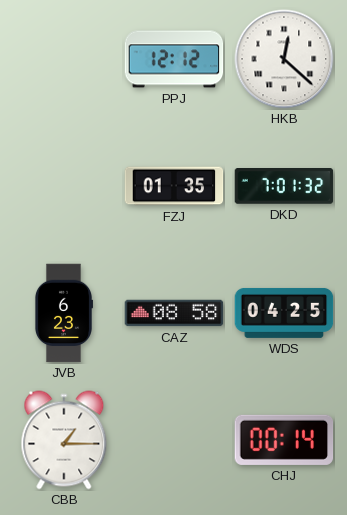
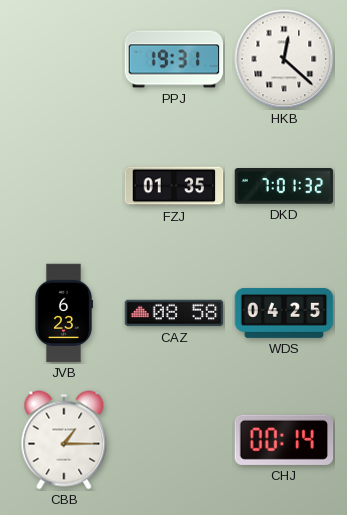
PPJ: 12:12 -> 19:31 (174, 59)
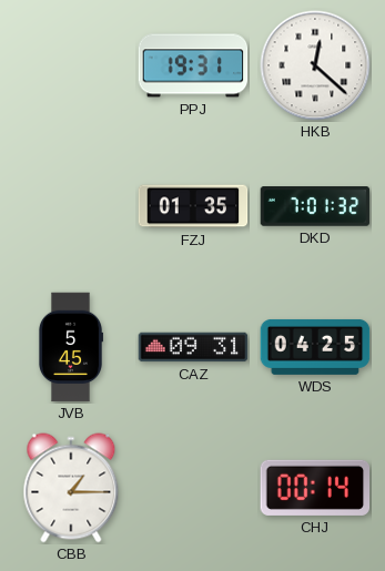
JVB: 6:23 -> 5:45 (70, 347)
CAZ: 08:58 -> 09:31 (193, 347)
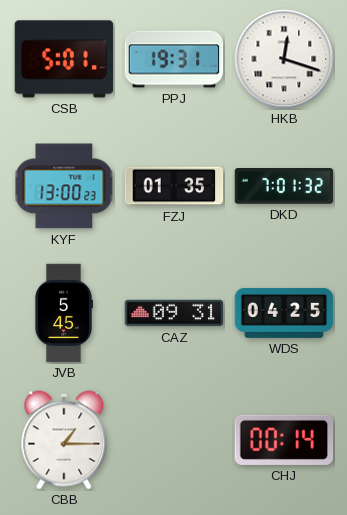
CSB: none -> 5:01 (64, 59)
HKB: 12:22 -> 12:18 (284, 59)
KYF: none -> 13:00 (64, 186)
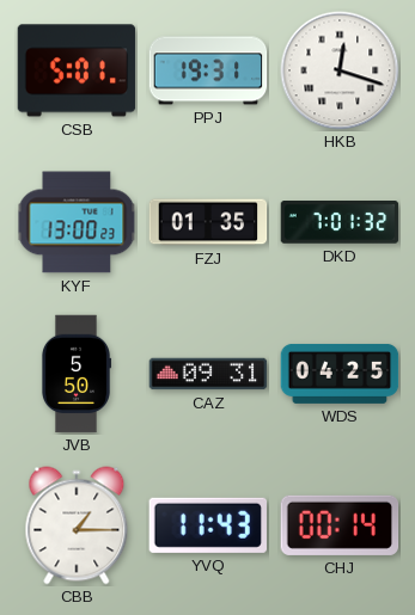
JVB: 5:45 -> 5:50 (75, 374)
YVQ: none -> 11:43 (207, 525)
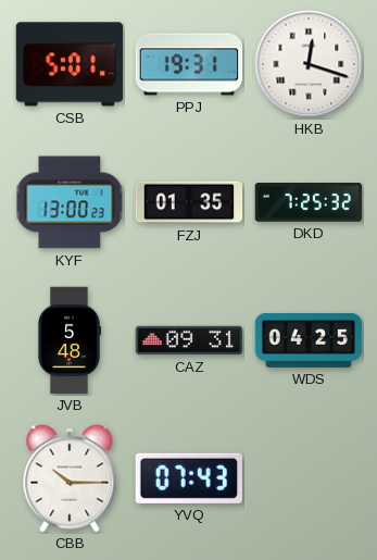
DKD: 7:01 -> 7:25 (309, 203)
JVB: 5:50 -> 5:48 (68, 340)
CBB: 1:15 -> 10:15 (70, 478)
YVQ: 11:43 -> 07:43 (188, 478)
CHJ: 00:14 -> none (340, 525)
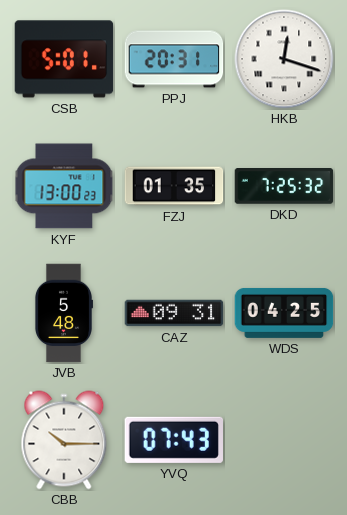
PPJ: 19:31 -> 20:31 (174, 59)
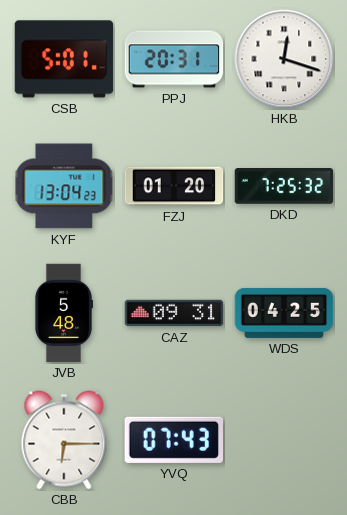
KYF: 13:00 -> 13:04 (64, 186)
FZJ: 01:35 -> 01:20 (174, 186)
CBB: 10:15 -> 6:15 (64, 440)
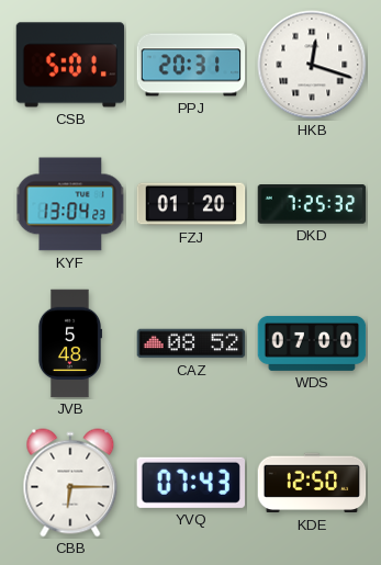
CAZ: 09:31 -> 08:52 (191, 343)
WDS: 04:25 -> 07:00 (312, 343)
KDE: none -> 12:50 (312, 483)
